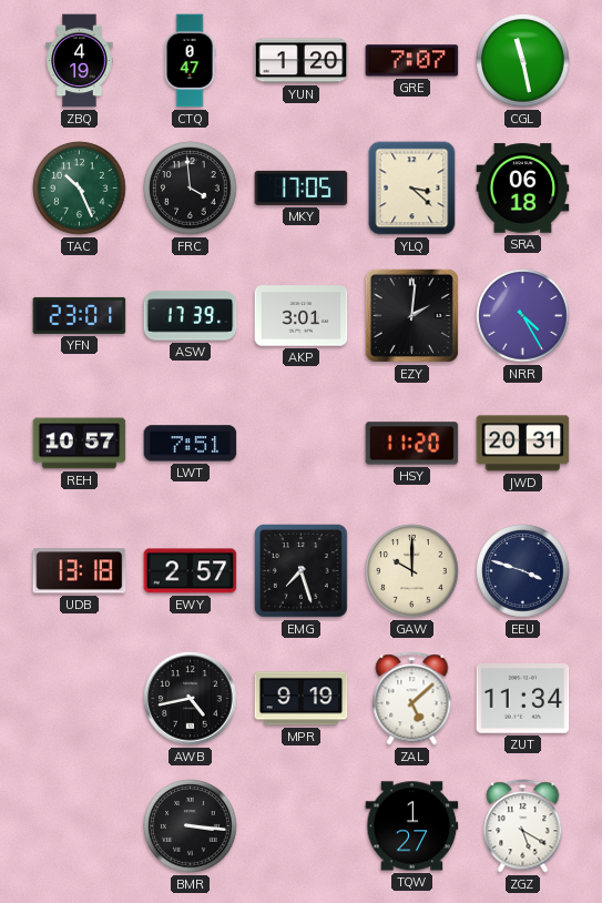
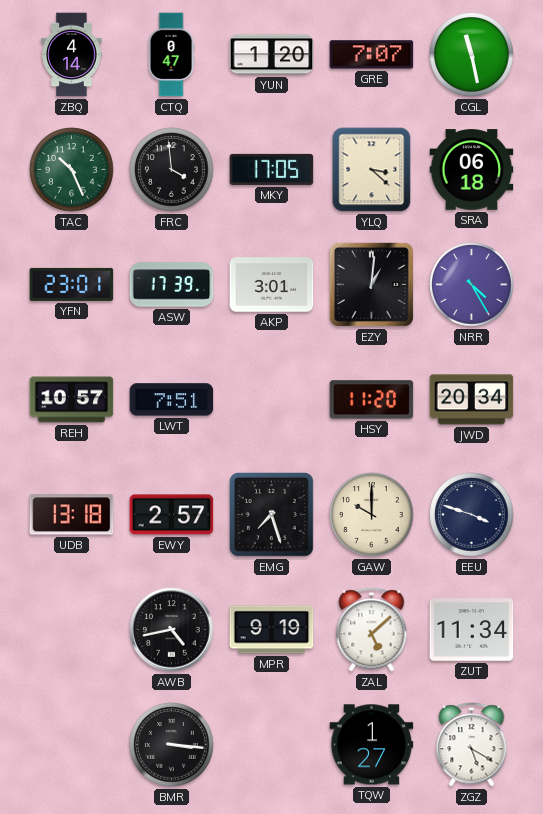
ZBQ: 4:19 -> 4:14 (72, 55)
EZY: 2:01 -> 1:01 (371, 284)
JWD: 20:31 -> 20:34 (472, 400)
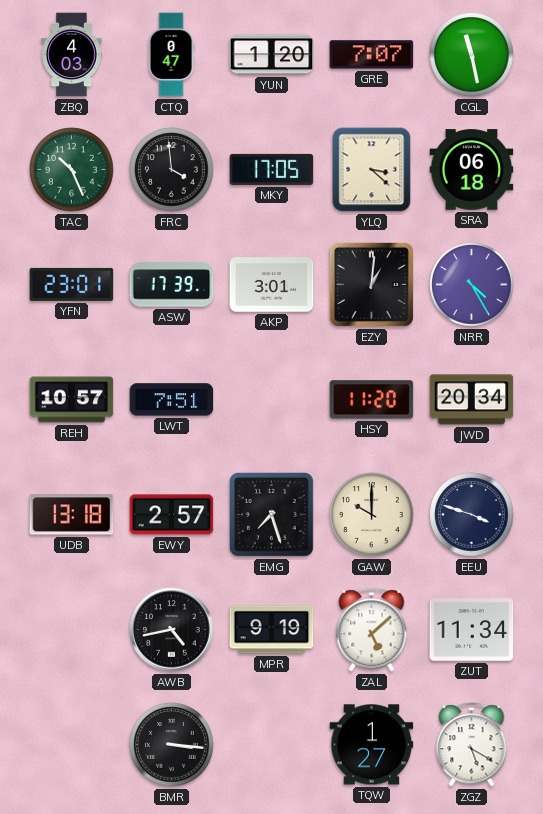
ZBQ: 4:14 -> 4:03 (72, 55)
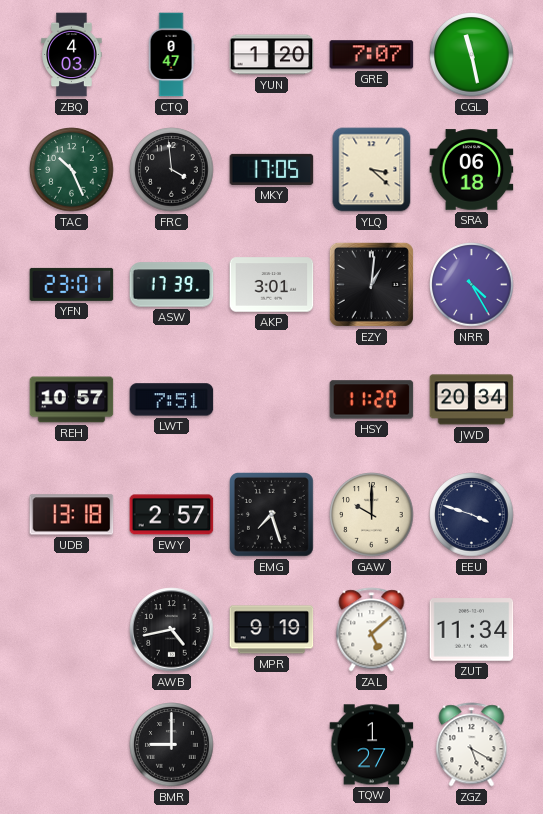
BMR: 3:16 -> 9:00 (172, 745)
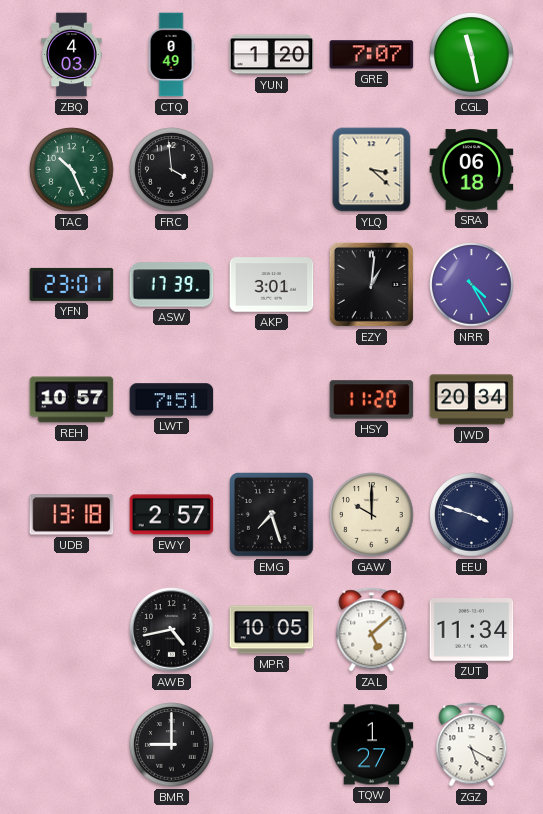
CTQ: 0:47 -> 0:49 (171, 55)
MKY: 17:05 -> none (272, 169)
MPR: 9:19 -> 10:05 (272, 630)
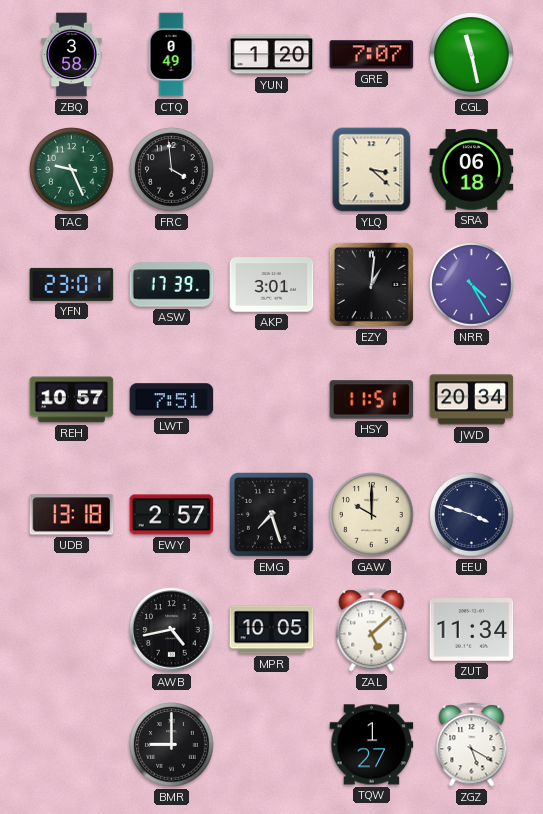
ZBQ: 4:03 -> 3:58 (72, 55)
TAC: 10:26 -> 9:26 (72, 170)
HSY: 11:20 -> 11:51 (372, 400)
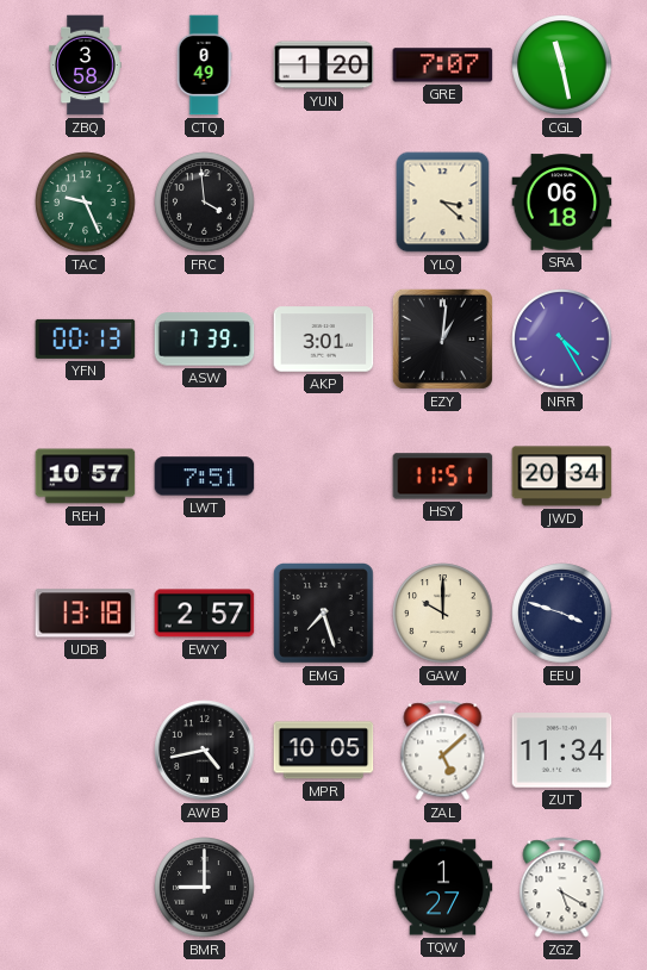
YFN: 23:01 -> 00:13 (86, 338)
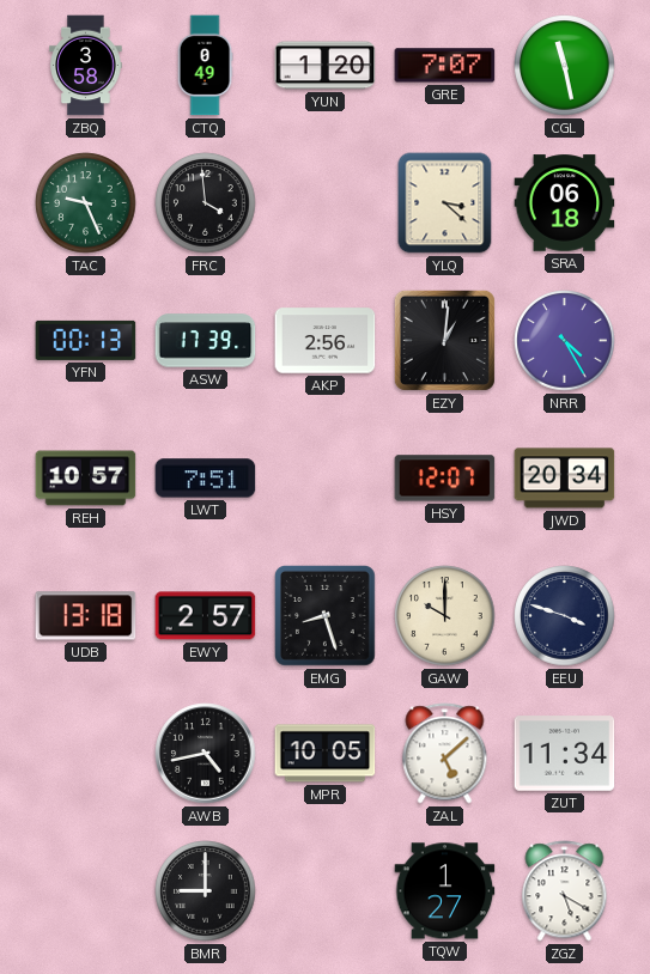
AKP: 3:01 -> 2:56 (326, 341)
HSY: 11:51 -> 12:07 (445, 479)
EMG: 7:27 -> 8:27 (326, 616)
